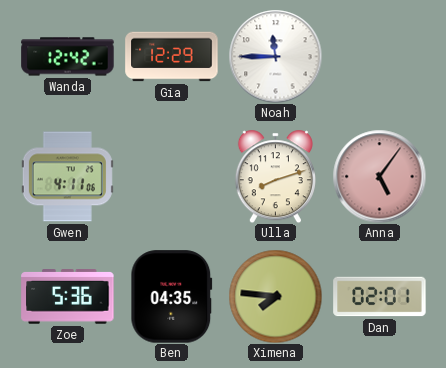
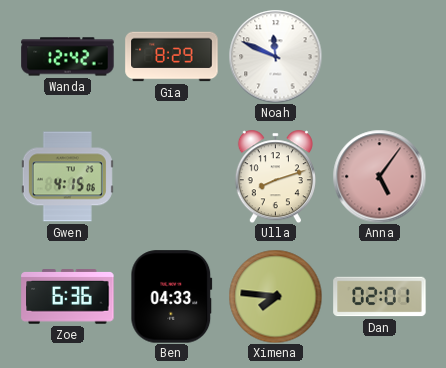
Gia: 12:29 -> 8:29 (172, 57)
Noah: 11:45 -> 11:49 (275, 56)
Gwen: 4:11 -> 4:15 (67, 177)
Zoe: 5:36 -> 6:36 (68, 297)
Ben: 04:35 -> 04:33 (172, 297)
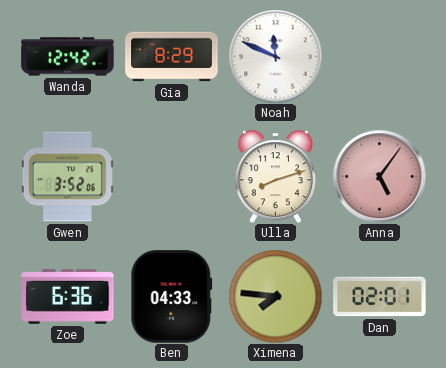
Gwen: 4:15 -> 3:52 (67, 177)
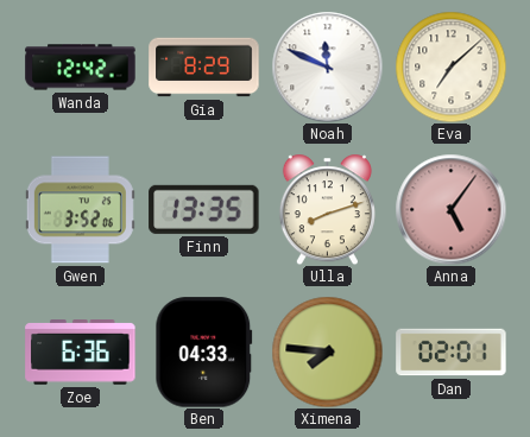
Eva: none -> 7:08 (450, 66)
Finn: none -> 13:35 (204, 209)
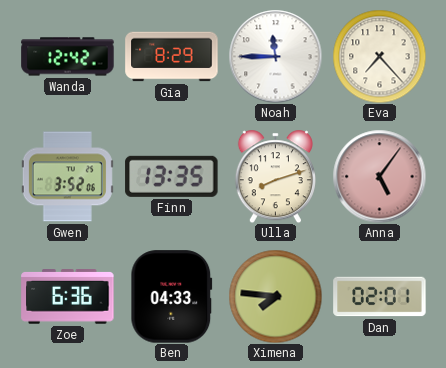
Noah: 11:49 -> 11:45 (275, 56)
Eva: 7:08 -> 7:23 (379, 56)
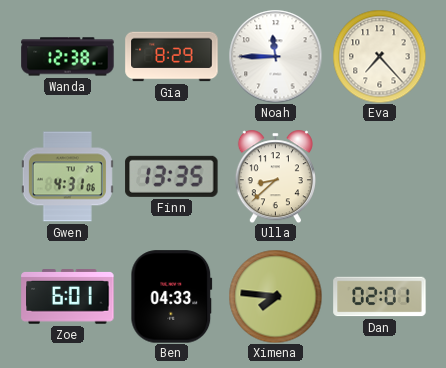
Wanda: 12:42 -> 12:38 (68, 57)
Gwen: 3:52 -> 4:31 (67, 177)
Ulla: 8:12 -> 8:38 (275, 176)
Anna: 5:06 -> none (379, 176)
Zoe: 6:36 -> 6:01 (68, 297)
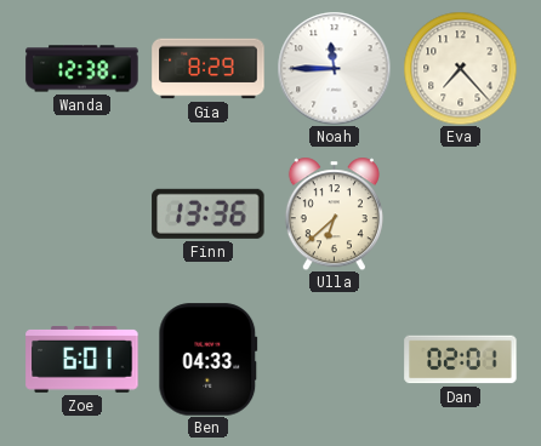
Gwen: 4:31 -> none (67, 177)
Finn: 13:35 -> 13:36 (209, 213)
Ulla: 8:38 -> 6:38 (334, 213)
Ximena: 7:46 -> none (275, 296)
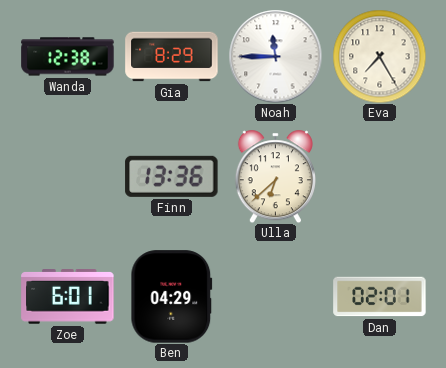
Eva: 7:23 -> 7:25 (379, 56)
Ben: 04:33 -> 04:29 (172, 297)
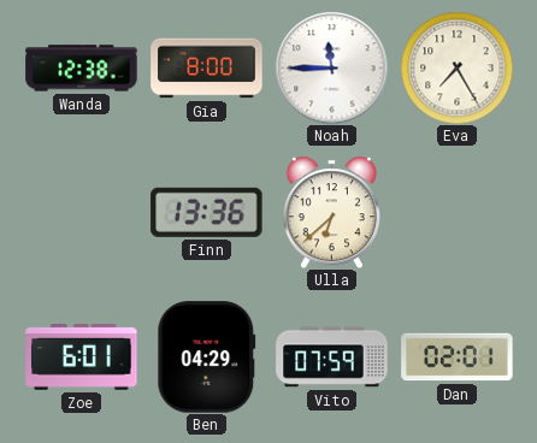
Gia: 8:29 -> 8:00 (207, 69)
Vito: none -> 07:59 (332, 358)
